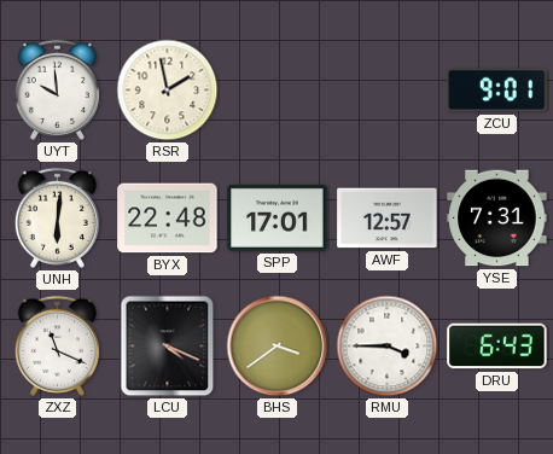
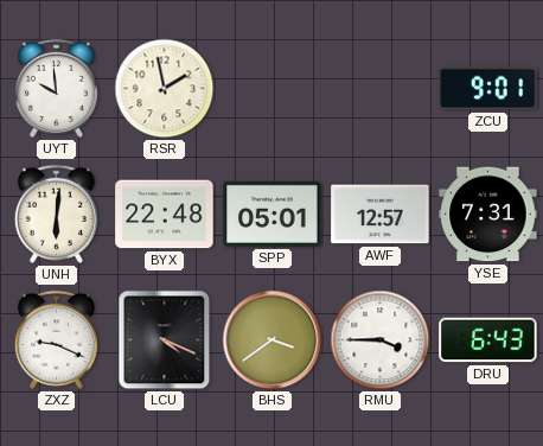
SPP: 17:01 -> 05:01 (273, 214)
ZXZ: 11:19 -> 9:19 (56, 339)
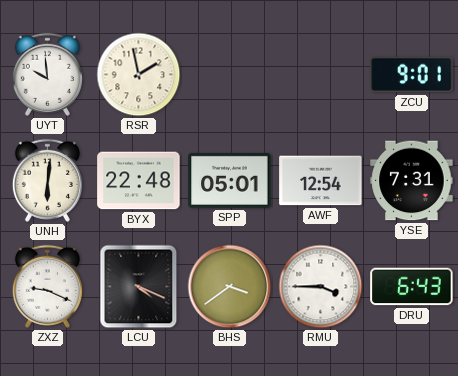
AWF: 12:57 -> 12:54 (321, 181)
